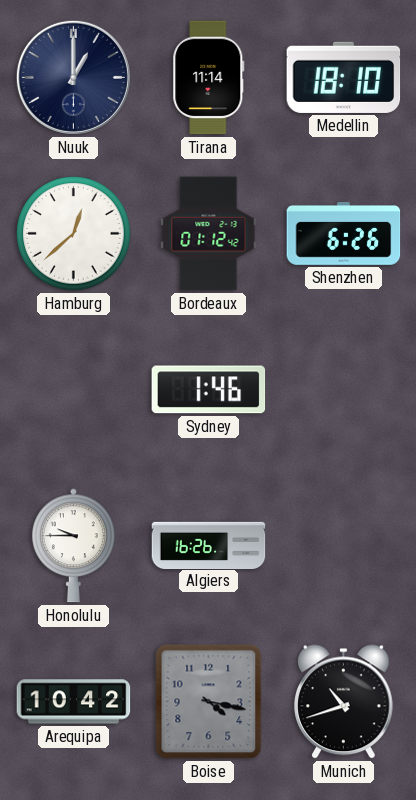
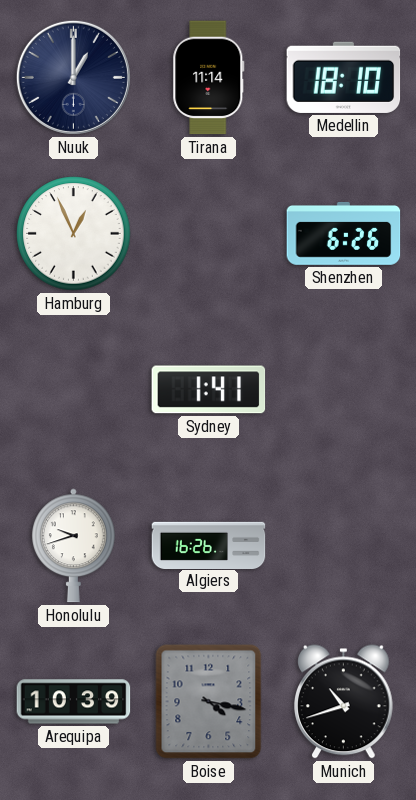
Hamburg: 12:38 -> 12:56 (74, 234)
Bordeaux: 01:12 -> none (209, 234)
Sydney: 1:46 -> 1:41 (209, 390)
Honolulu: 9:45 -> 9:42 (73, 546)
Arequipa: 10:42 -> 10:39 (74, 702)
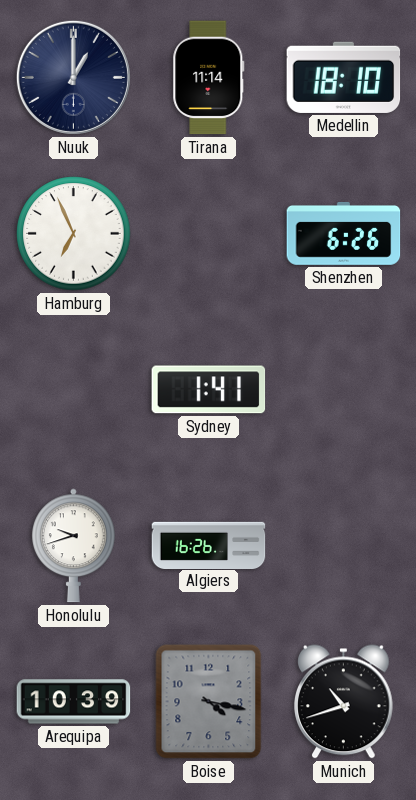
Hamburg: 12:56 -> 6:56 (74, 234)
